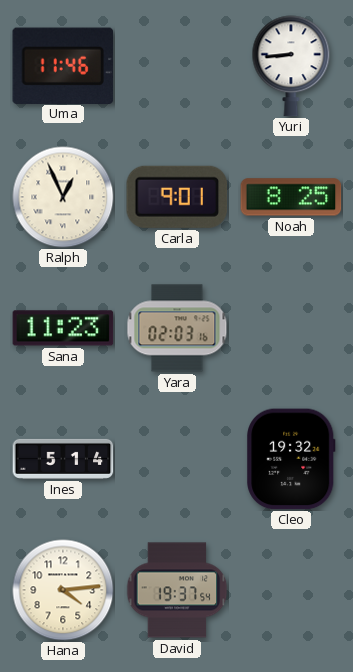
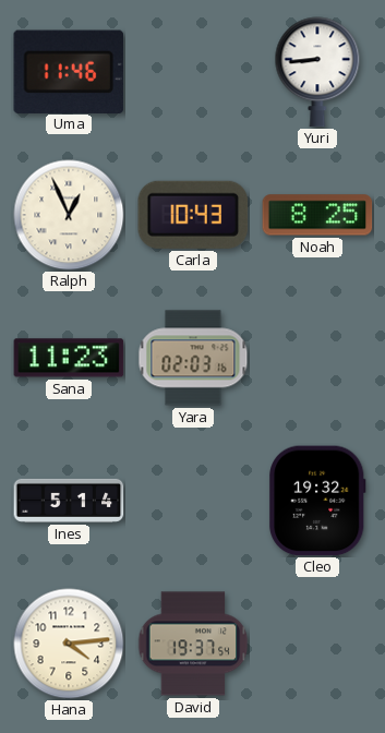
Carla: 9:01 -> 10:43 (193, 215)
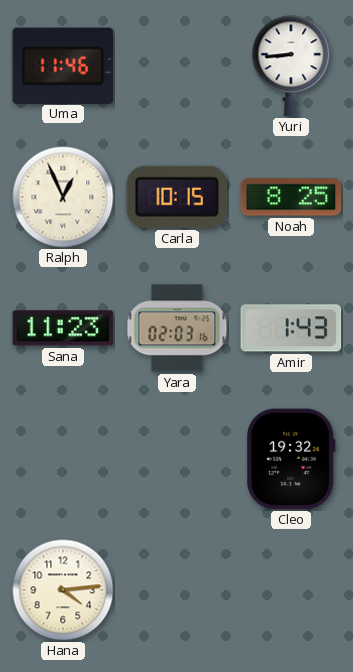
Carla: 10:43 -> 10:15 (177, 197)
Amir: none -> 1:43 (291, 328)
Ines: 5:14 -> none (69, 501)
David: 19:37 -> none (193, 644)
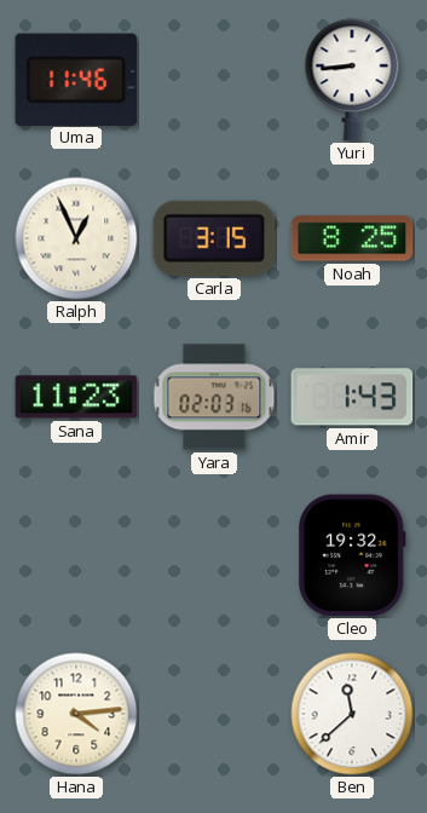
Carla: 10:15 -> 3:15 (214, 238)
Ben: none -> 11:38 (352, 714)
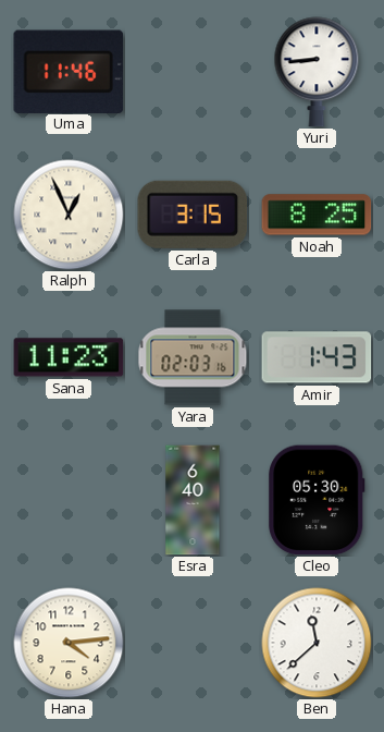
Esra: none -> 6:40 (193, 500)
Cleo: 19:32 -> 05:30 (317, 500)
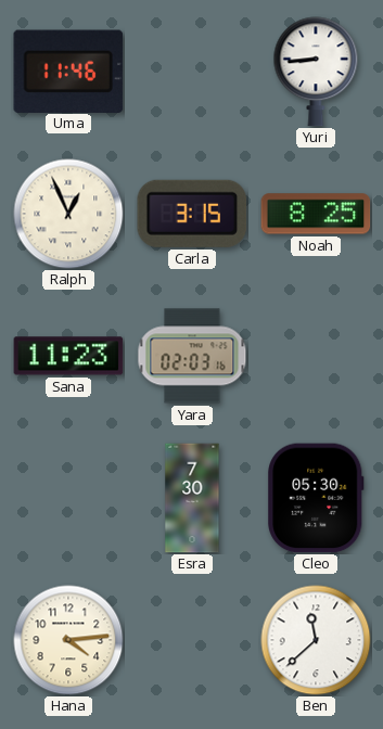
Amir: 1:43 -> none (317, 357)
Esra: 6:40 -> 7:30 (192, 498)
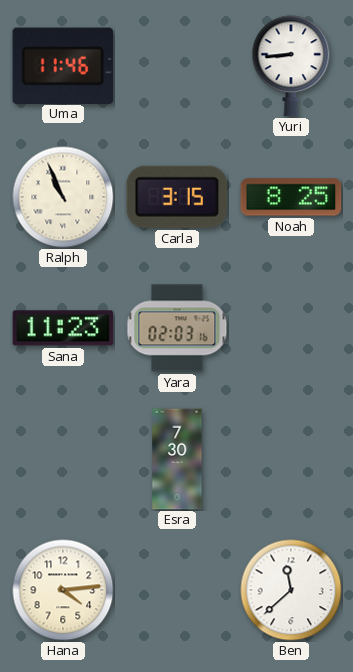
Ralph: 12:56 -> 10:56 (63, 197)
Cleo: 05:30 -> none (316, 498)
